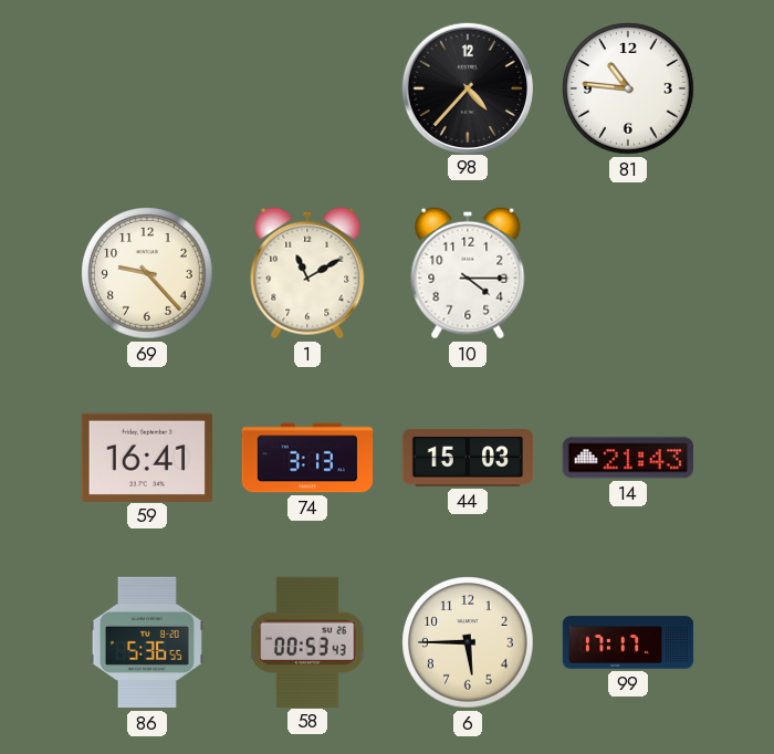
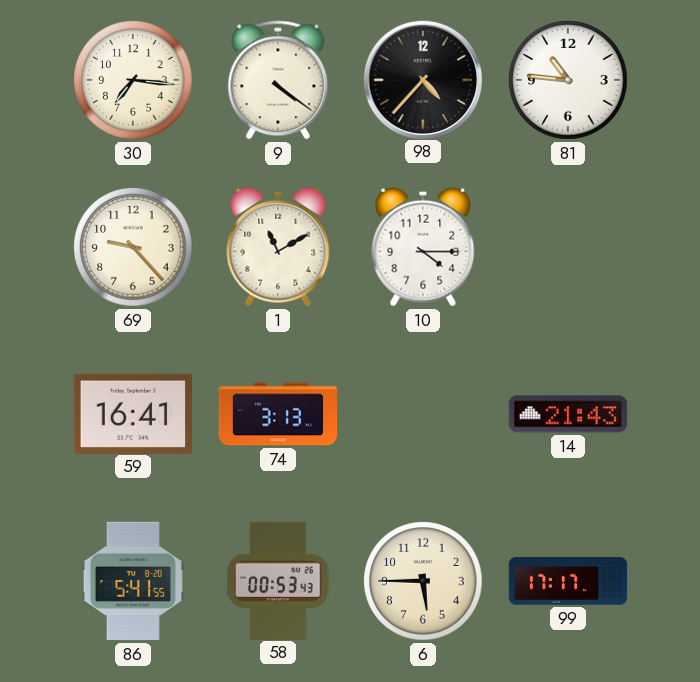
30: none -> 7:16 (133, 80)
9: none -> 4:21 (278, 80)
44: 15:03 -> none (468, 458)
86: 5:36 -> 5:41 (133, 581)
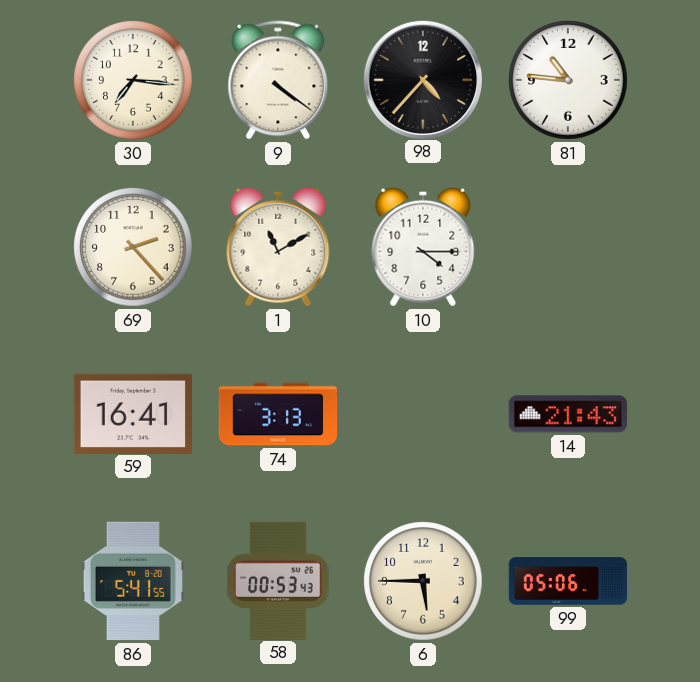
69: 9:23 -> 2:23 (133, 247)
99: 17:17 -> 05:06 (568, 581)
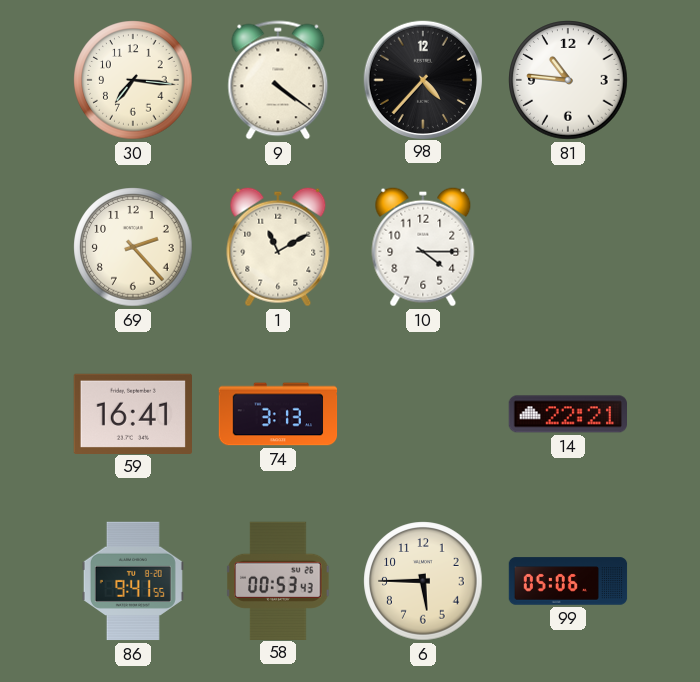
14: 21:43 -> 22:21 (567, 414)
86: 5:41 -> 9:41 (133, 581)
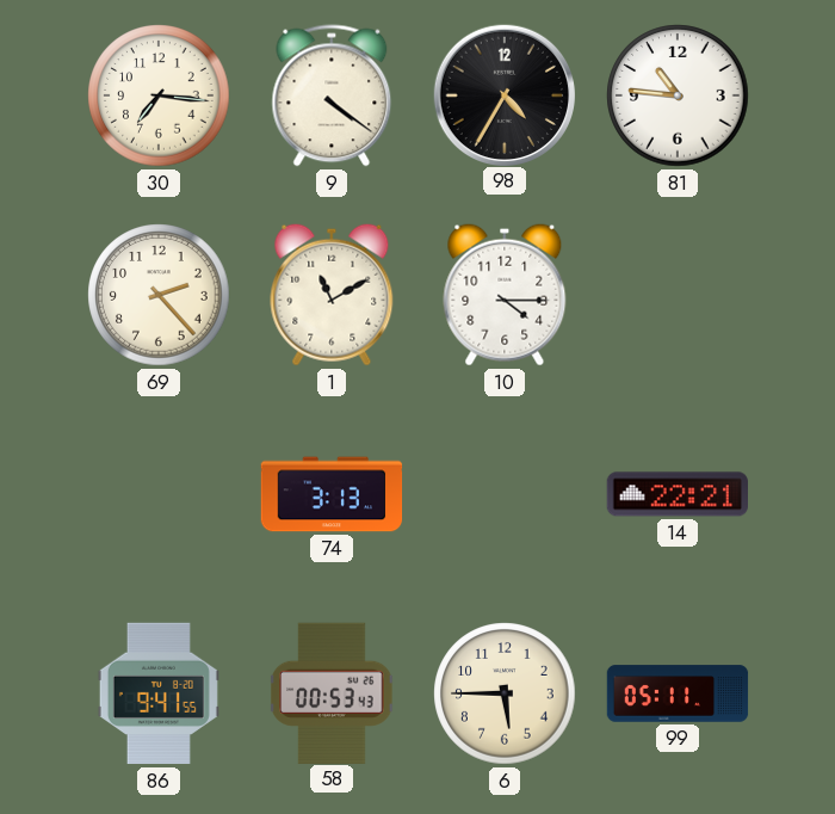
98: 4:37 -> 4:35 (503, 94)
59: 16:41 -> none (132, 413)
99: 05:06 -> 05:11 (678, 693)
